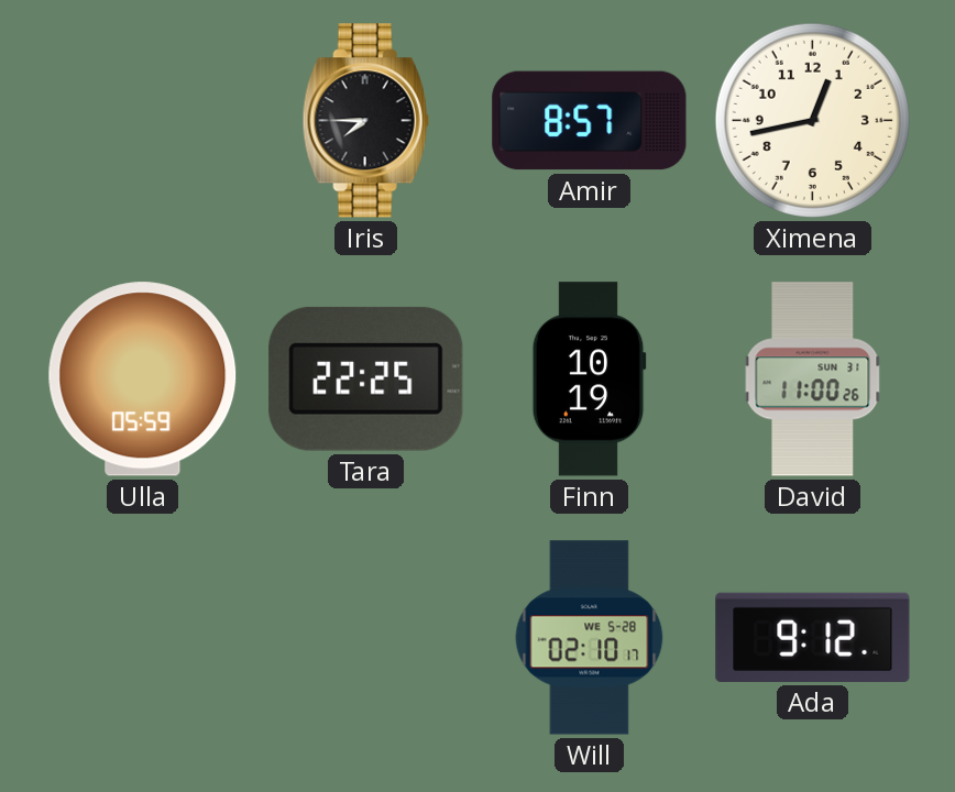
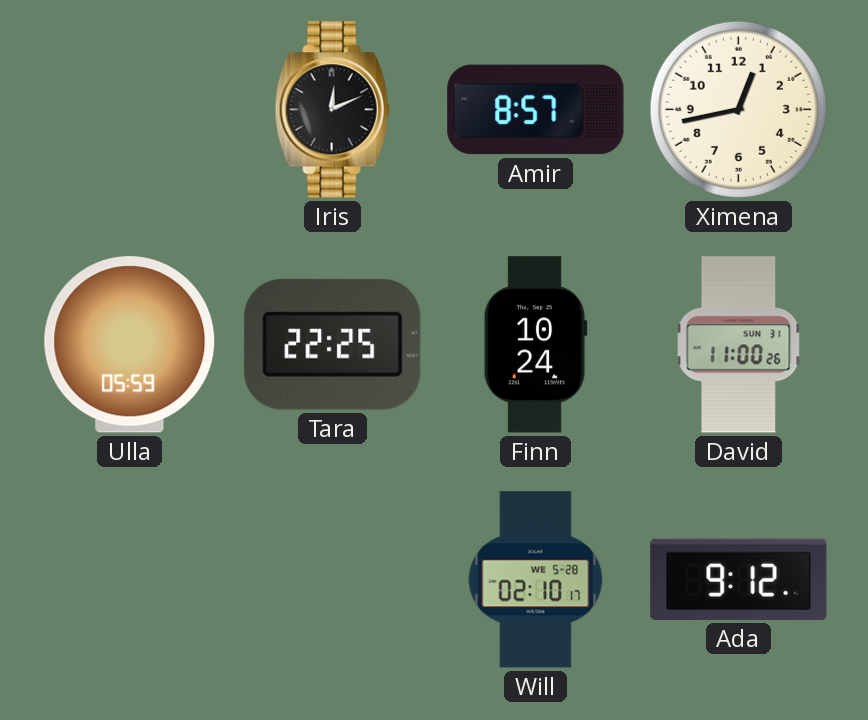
Iris: 7:45 -> 12:11 (332, 110)
Finn: 10:19 -> 10:24 (535, 345)
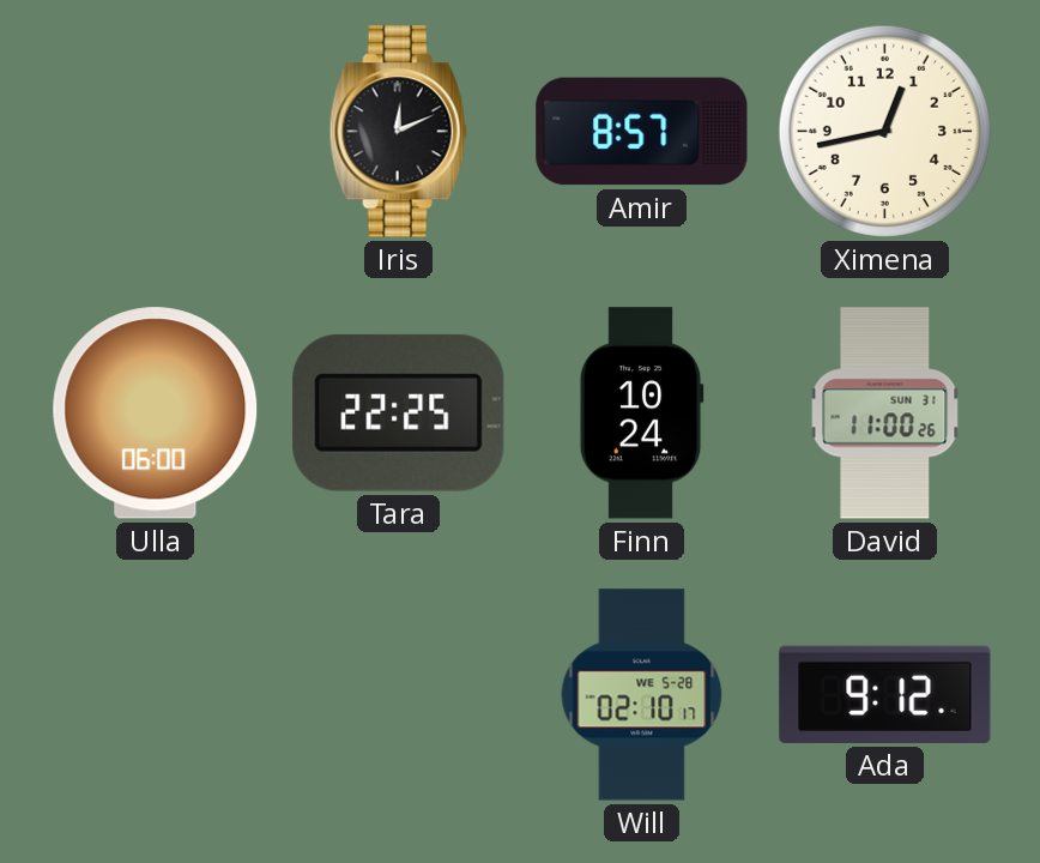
Ulla: 05:59 -> 06:00 (156, 414)
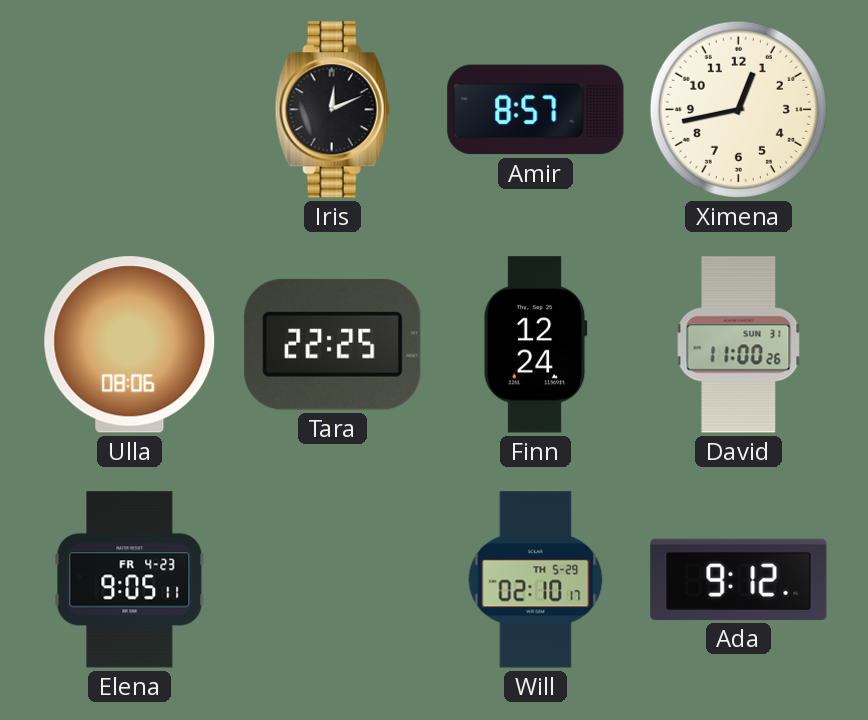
Ulla: 06:00 -> 08:06 (130, 345)
Finn: 10:24 -> 12:24 (535, 345)
Elena: none -> 9:05 (130, 580)
Will date: WE 5-28 -> TH 5-29 (536, 580)
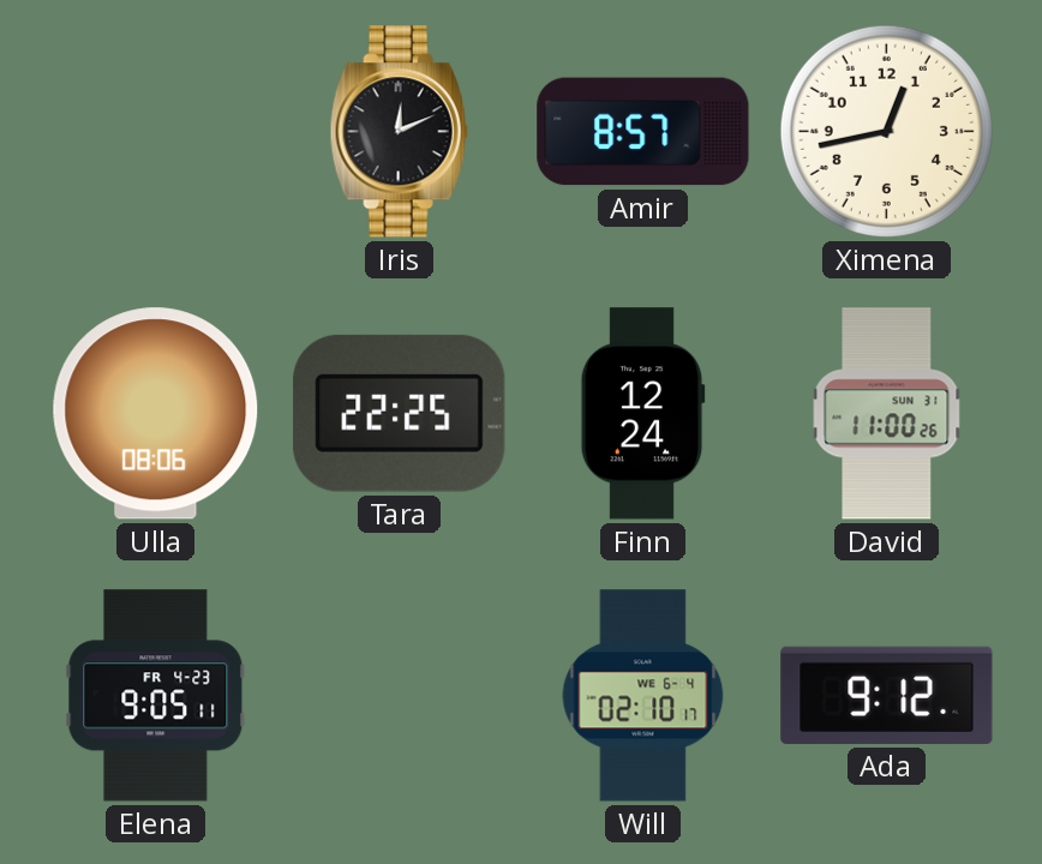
Will date: TH 5-29 -> WE 6-4 (643, 696)
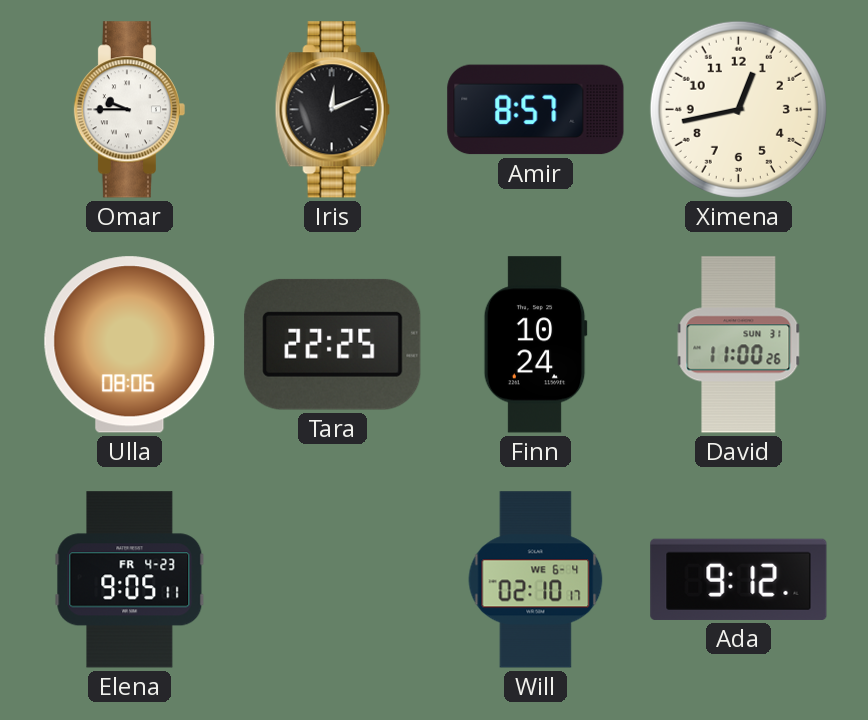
Omar: none -> 9:45 (129, 110)
Finn: 12:24 -> 10:24 (535, 345)
